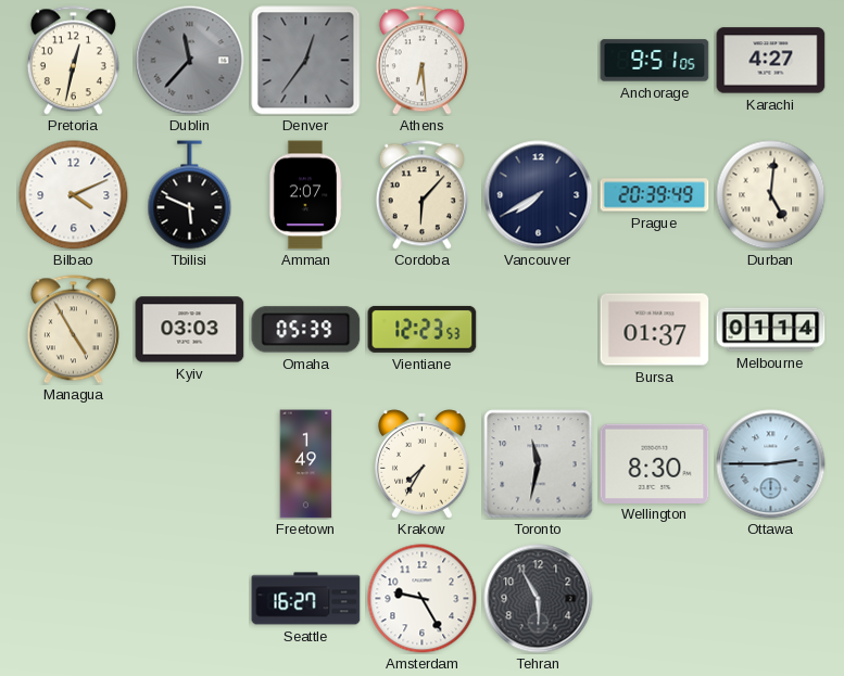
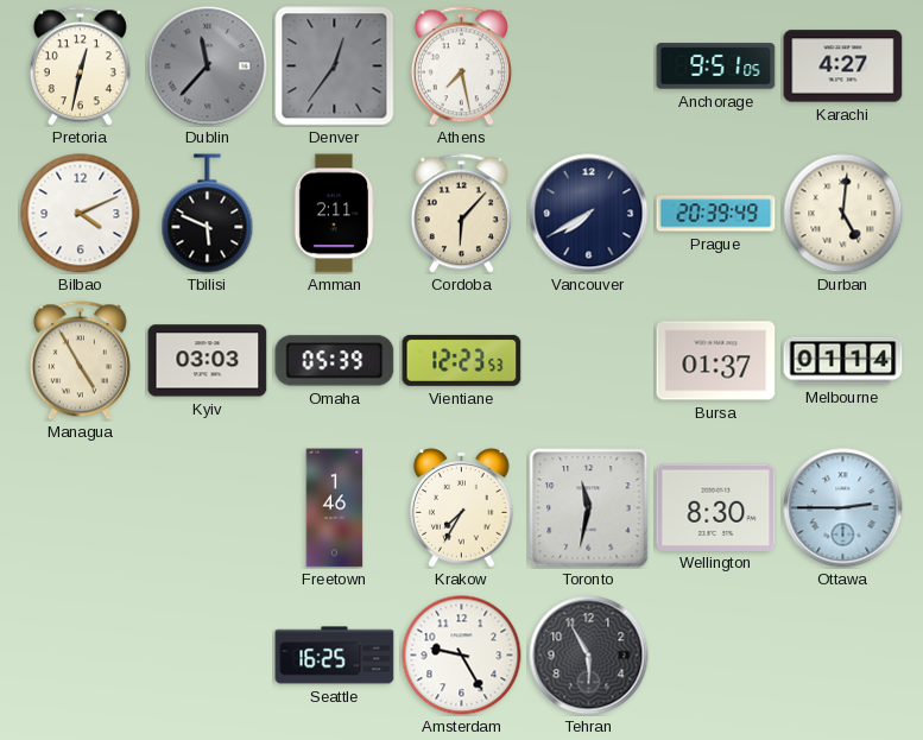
Athens: 6:29 -> 7:28 (461, 67)
Amman: 2:07 -> 2:11 (334, 214)
Freetown: 1:49 -> 1:46 (335, 508)
Seattle: 16:27 -> 16:25 (335, 656)
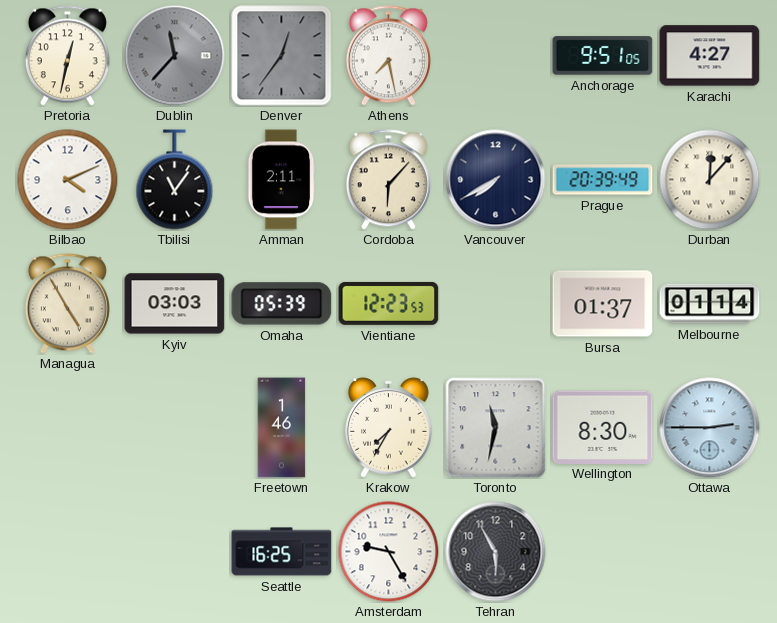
Tbilisi: 5:49 -> 11:06 (175, 180)
Durban: 5:01 -> 12:07 (710, 180)
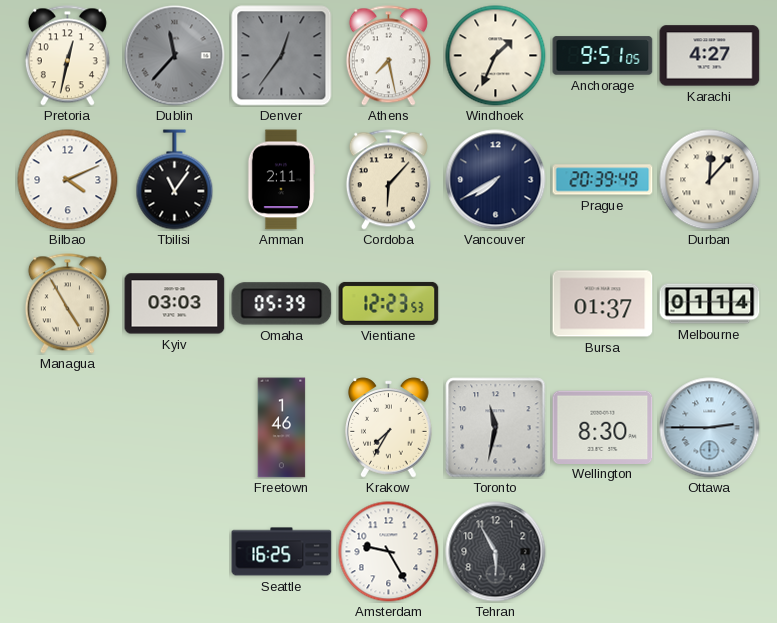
Windhoek: none -> 1:34 (496, 56)
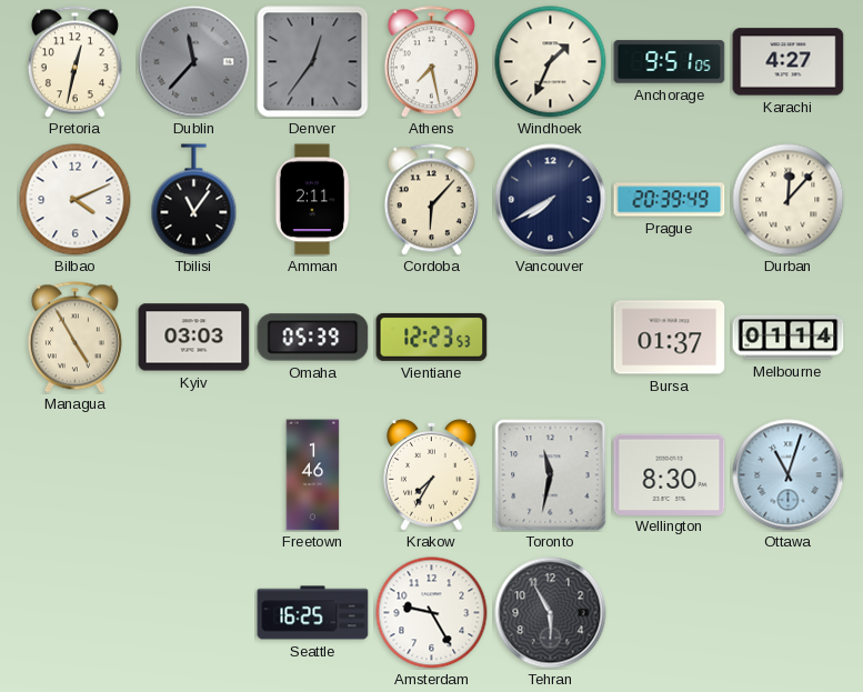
Ottawa: 2:45 -> 11:03 (789, 475)
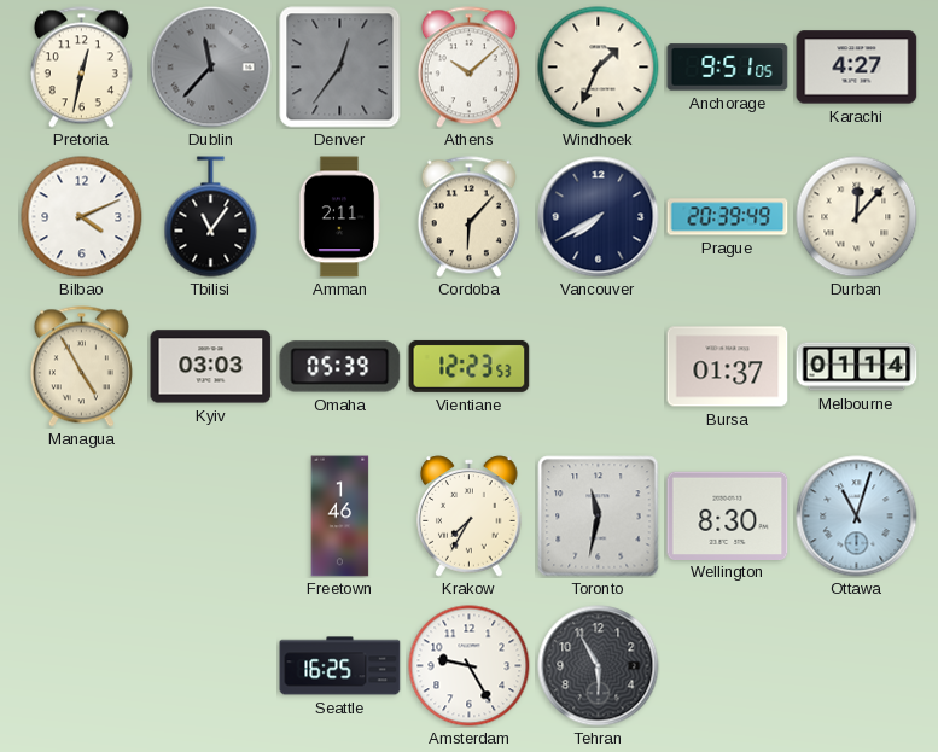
Athens: 7:28 -> 10:08 (468, 68)
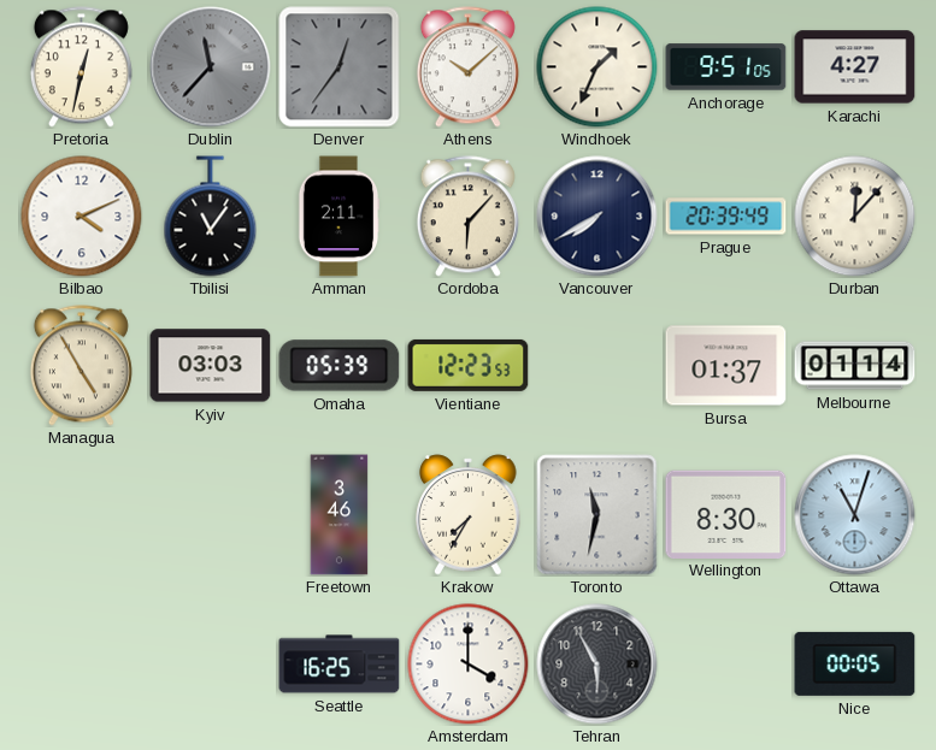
Freetown: 1:46 -> 3:46 (340, 515)
Amsterdam: 9:25 -> 4:00 (469, 665)
Nice: none -> 00:05 (855, 663)
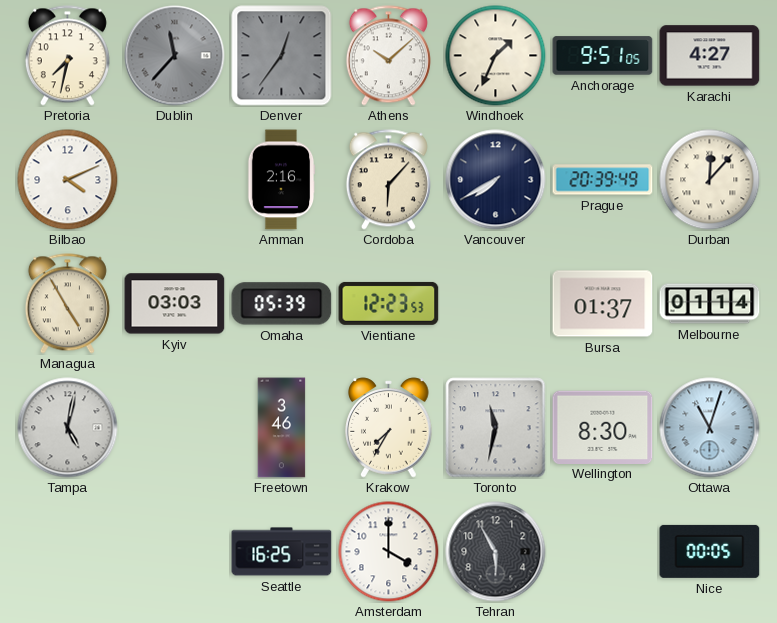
Pretoria: 12:32 -> 7:32 (67, 56)
Tbilisi: 11:06 -> none (211, 217)
Amman: 2:11 -> 2:16 (281, 180)
Tampa: none -> 5:02 (68, 428)
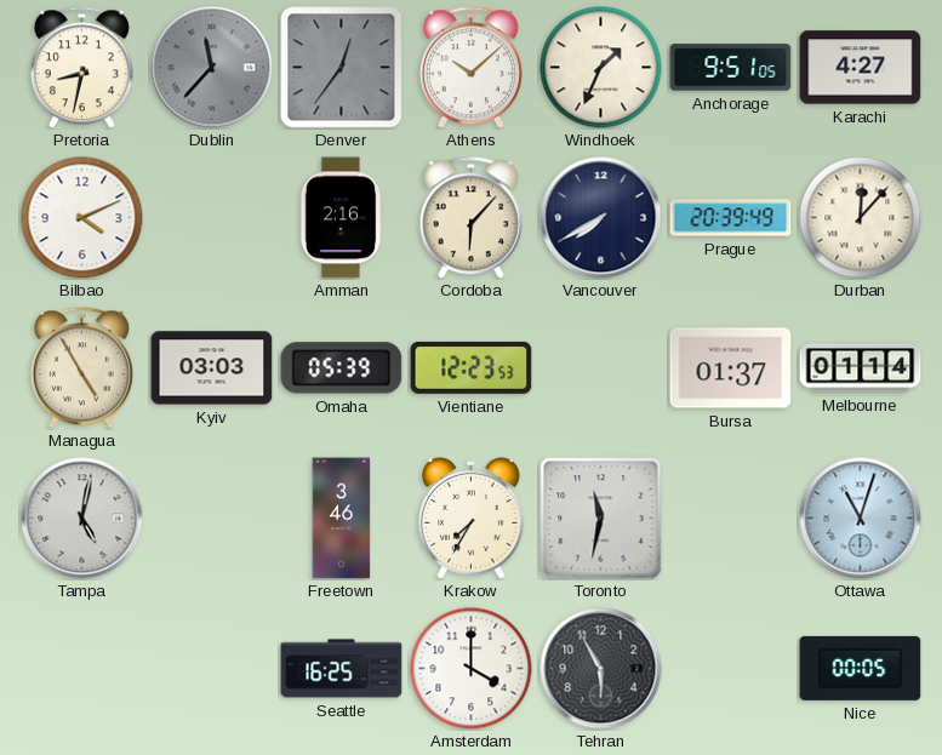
Pretoria: 7:32 -> 8:32 (81, 68)
Wellington: 8:30 -> none (603, 427)
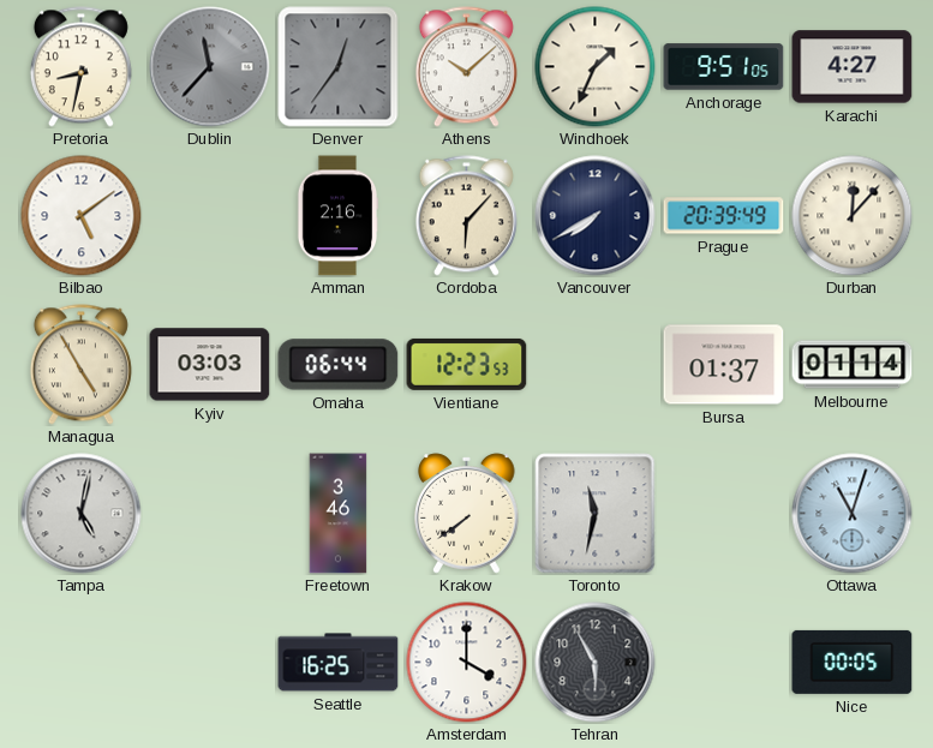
Bilbao: 4:11 -> 5:09 (82, 216)
Omaha: 05:39 -> 06:44 (339, 365)
Krakow: 7:35 -> 7:39 (467, 514)
